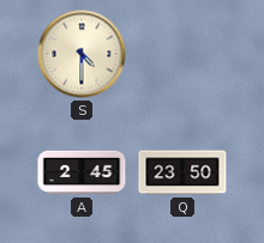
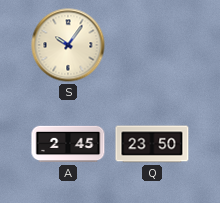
S: 4:30 -> 10:06 (68, 45)
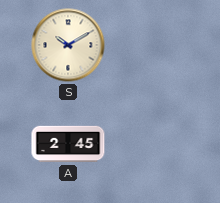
S: 10:06 -> 10:10 (68, 45)
Q: 23:50 -> none (152, 144)
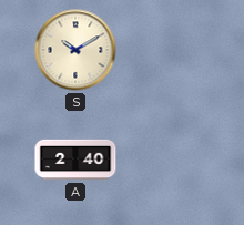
A: 2:45 -> 2:40 (75, 160)
